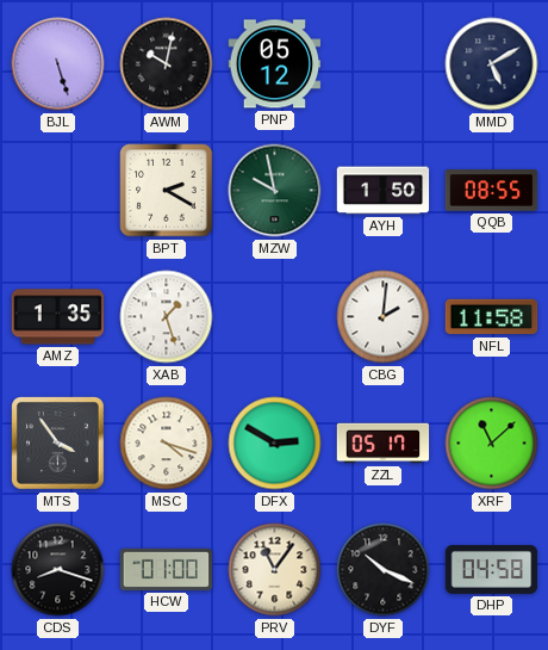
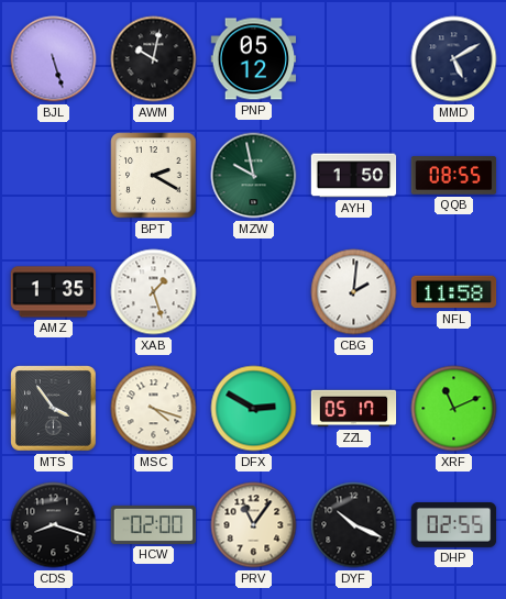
XRF: 11:08 -> 11:11 (454, 409)
HCW: 01:00 -> 02:00 (154, 524)
DHP: 04:58 -> 02:55 (454, 524)
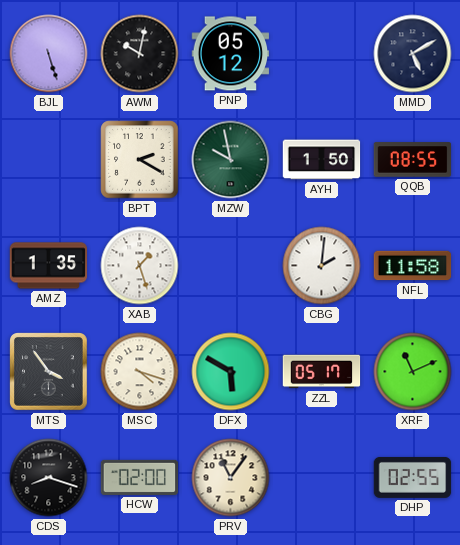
DFX: 2:50 -> 5:50 (231, 372)
DYF: 10:19 -> none (354, 525)
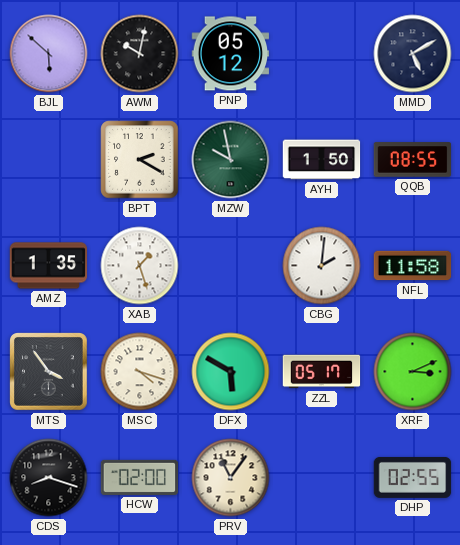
BJL: 5:27 -> 5:52 (49, 54)
XRF: 11:11 -> 3:11 (413, 372)
